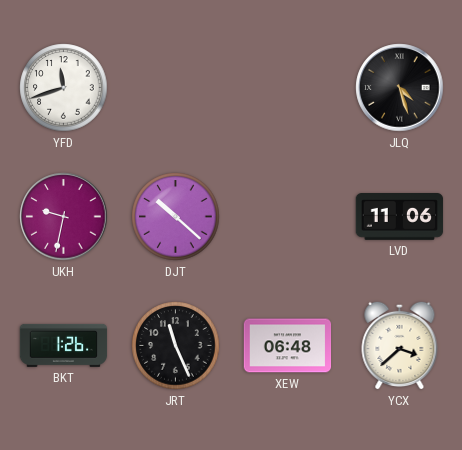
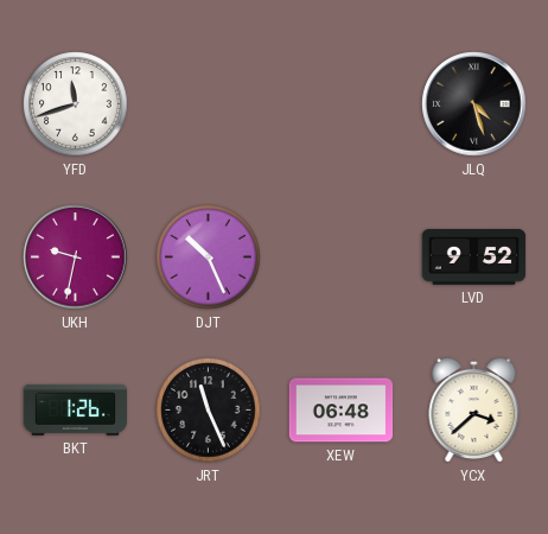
DJT: 10:22 -> 10:26 (209, 258)
LVD: 11:06 -> 9:52 (474, 258)
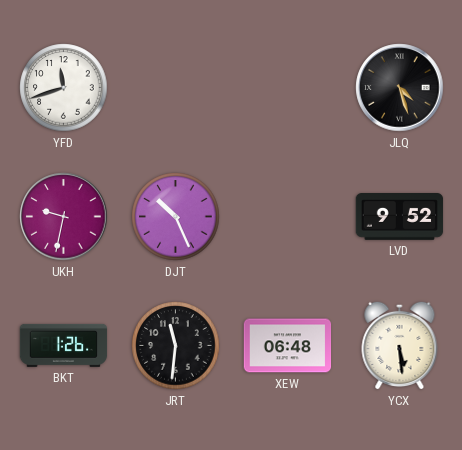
JRT: 11:26 -> 11:31 (176, 346)
YCX: 3:38 -> 5:29 (400, 345)
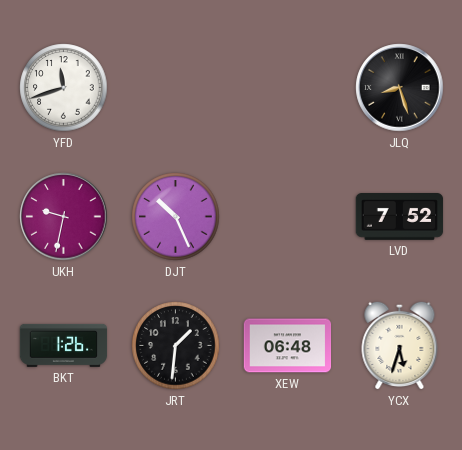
JLQ: 4:27 -> 8:27 (400, 88)
LVD: 9:52 -> 7:52 (400, 217)
JRT: 11:31 -> 1:31 (176, 346)
YCX: 5:29 -> 5:33 (400, 345)
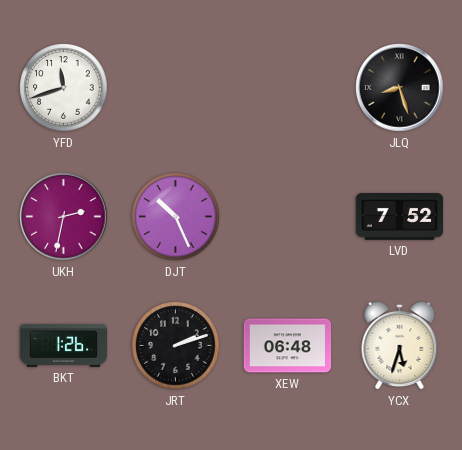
UKH: 9:32 -> 2:32 (64, 217)
JRT: 1:31 -> 2:12 (176, 346)
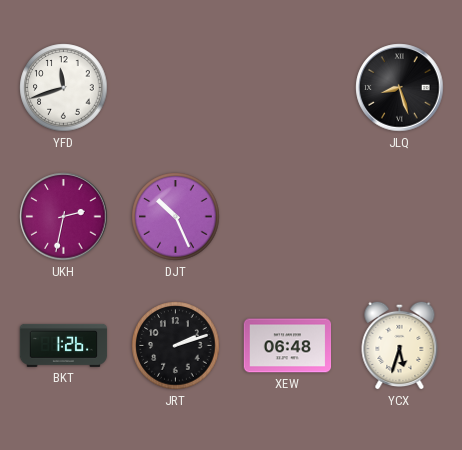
LVD: 7:52 -> none (400, 217)
